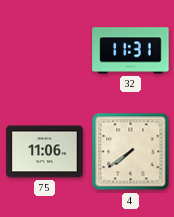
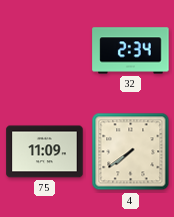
32: 11:31 -> 2:34 (131, 51)
75: 11:06 -> 11:09 (45, 152)
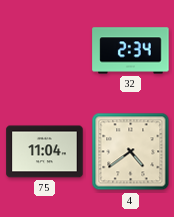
75: 11:09 -> 11:04 (45, 152)
4: 7:39 -> 4:39 (131, 152)
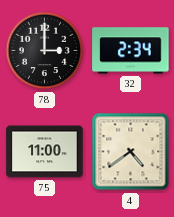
78: none -> 3:00 (45, 51)
75: 11:04 -> 11:00 (45, 152)
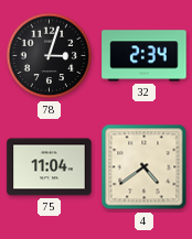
78: 3:00 -> 3:03 (50, 56)
75: 11:00 -> 11:04 (50, 167)
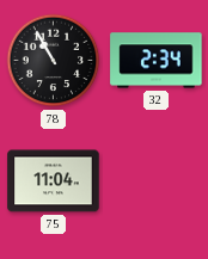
78: 3:03 -> 10:55 (54, 61)
4: 4:39 -> none (145, 167)
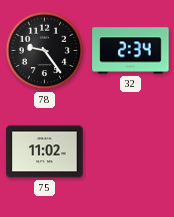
78: 10:55 -> 9:24 (45, 51)
75: 11:04 -> 11:02 (45, 152)
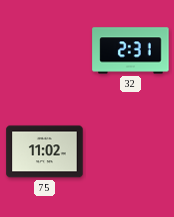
78: 9:24 -> none (45, 51)
32: 2:34 -> 2:31 (131, 51)
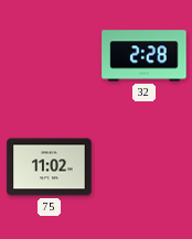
32: 2:31 -> 2:28 (145, 56)
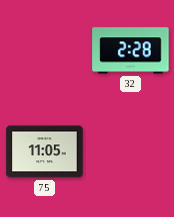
75: 11:02 -> 11:05 (45, 152)
